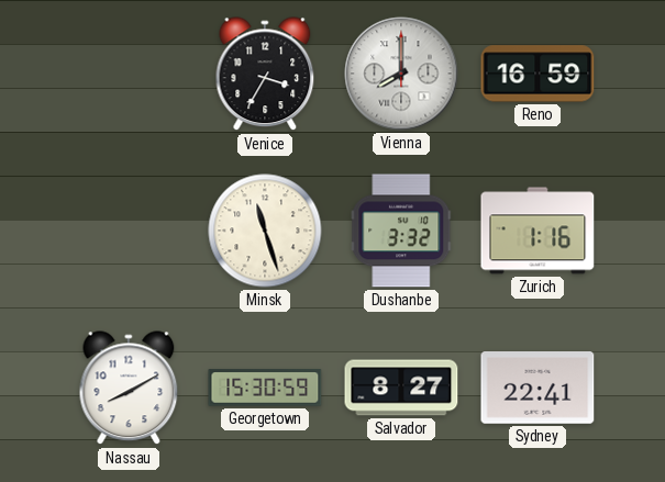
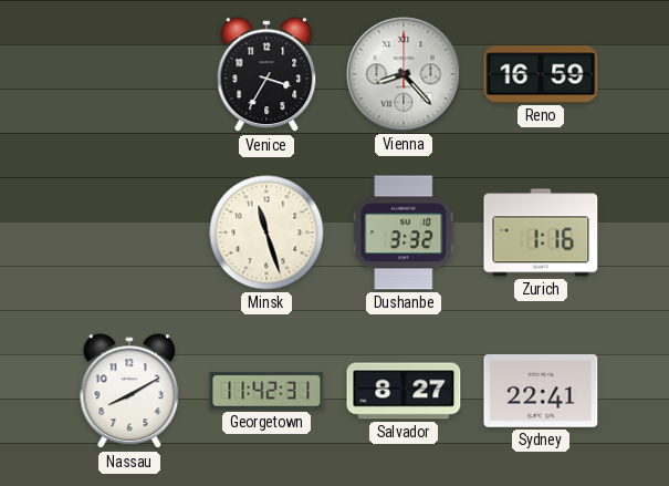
Vienna: 8:00 -> 8:23 (404, 74)
Georgetown: 15:30 -> 11:42 (266, 391)
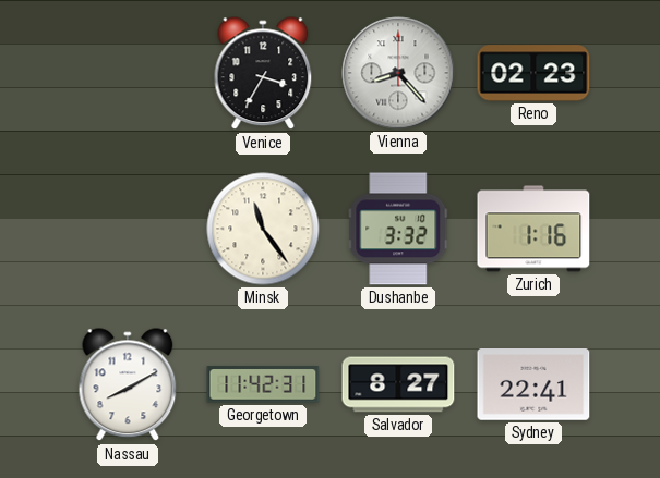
Reno: 16:59 -> 02:23 (533, 73)
Minsk: 11:27 -> 11:24 (263, 229)
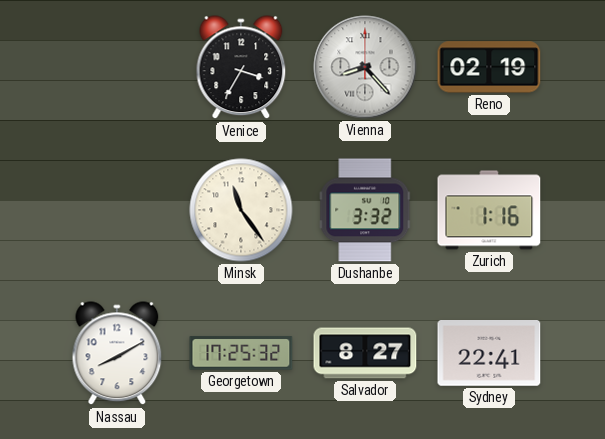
Reno: 02:23 -> 02:19 (489, 67)
Georgetown: 11:42 -> 17:25 (241, 353)
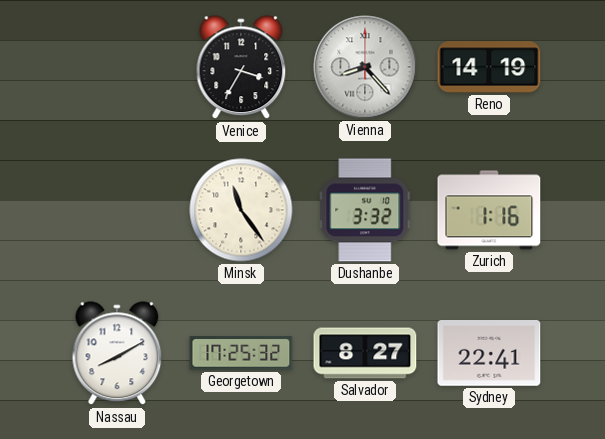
Reno: 02:19 -> 14:19 (489, 67)
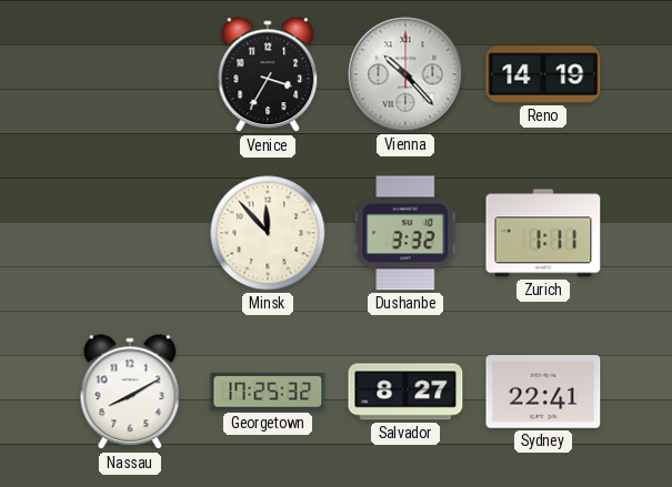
Vienna: 8:23 -> 10:23 (405, 74)
Minsk: 11:24 -> 11:53 (268, 233)
Zurich: 1:16 -> 1:11 (543, 233)
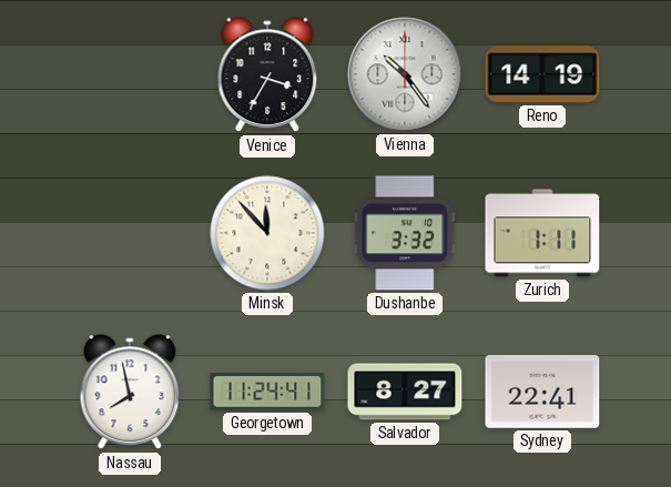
Vienna: 10:23 -> 10:24 (405, 74)
Nassau: 8:10 -> 7:58 (130, 393)
Georgetown: 17:25 -> 11:24 (267, 392)
